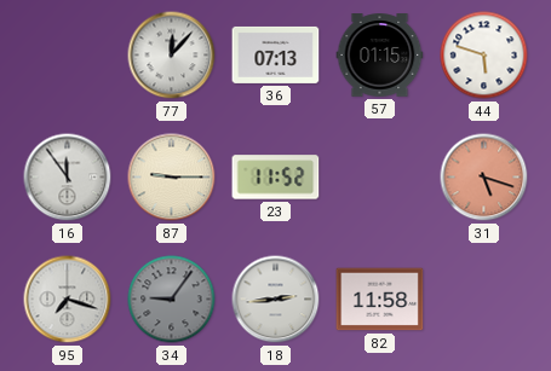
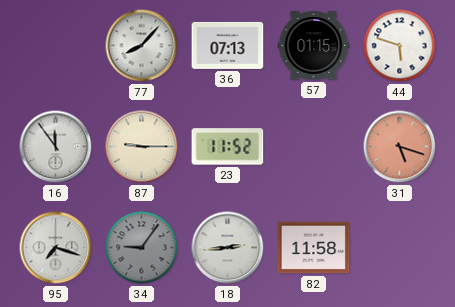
77: 12:07 -> 8:07 (142, 46)
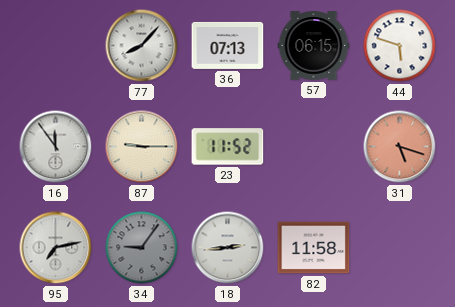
57: 01:15 -> 06:15 (314, 46)
95: 7:18 -> 7:13 (56, 248)
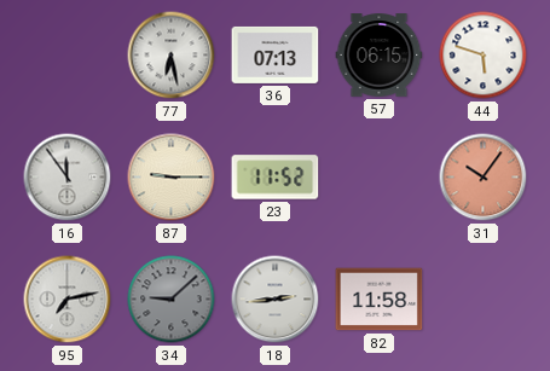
77: 8:07 -> 6:28 (172, 56)
31: 5:18 -> 10:06 (484, 178)
34: 9:06 -> 9:08 (172, 300)
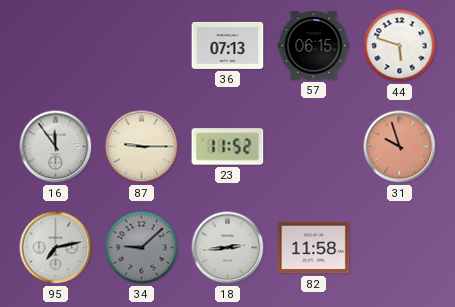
77: 6:28 -> none (172, 56)
31: 10:06 -> 9:57 (400, 147)
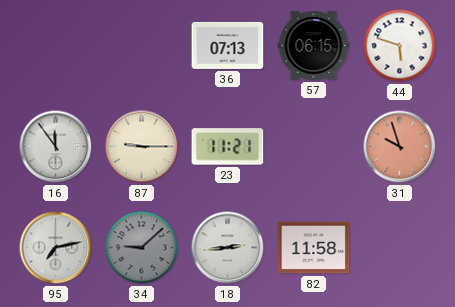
23: 11:52 -> 11:21 (228, 147)
